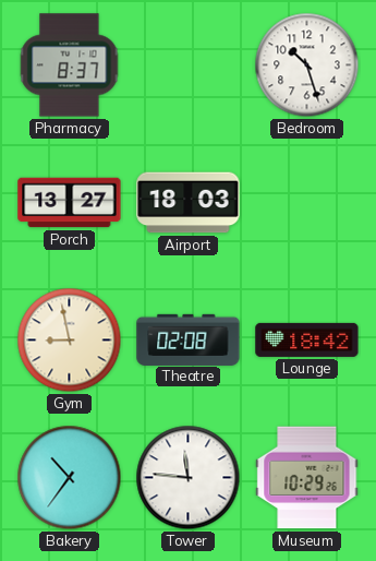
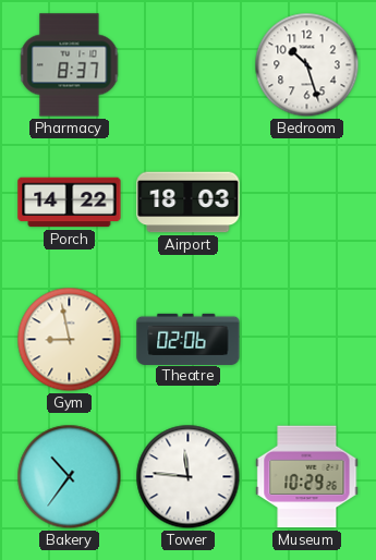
Porch: 13:27 -> 14:22 (70, 203)
Theatre: 02:08 -> 02:06 (189, 339)
Lounge: 18:42 -> none (307, 339)
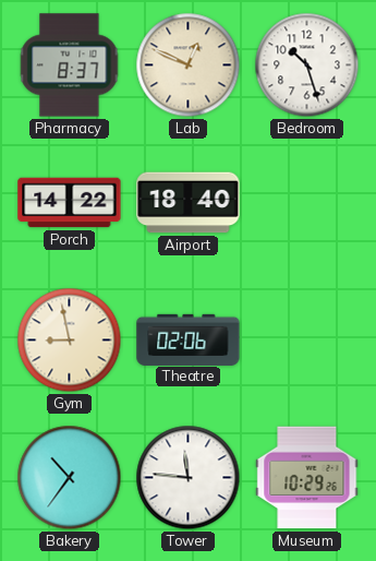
Lab: none -> 12:49 (189, 65)
Airport: 18:03 -> 18:40 (189, 203)
